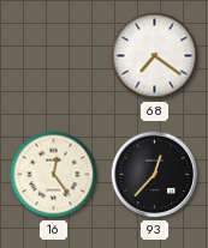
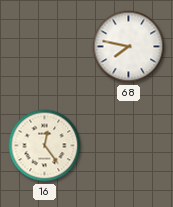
68: 7:21 -> 7:47 (129, 47)
93: 12:37 -> none (155, 175)
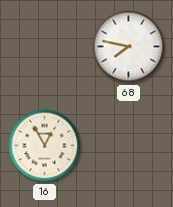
16: 12:24 -> 12:55 (45, 146)
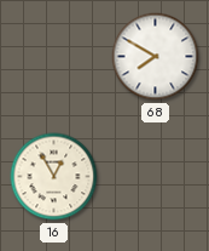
68: 7:47 -> 7:50 (156, 57)
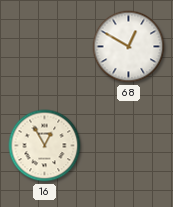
68: 7:50 -> 12:50 (129, 47)
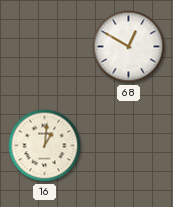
16: 12:55 -> 1:01 (45, 146)
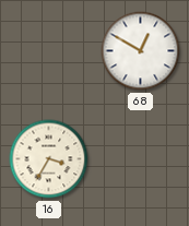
16: 1:01 -> 3:35 (49, 159)
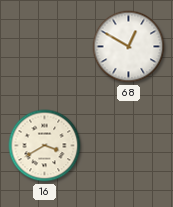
16: 3:35 -> 3:40 (45, 146)
